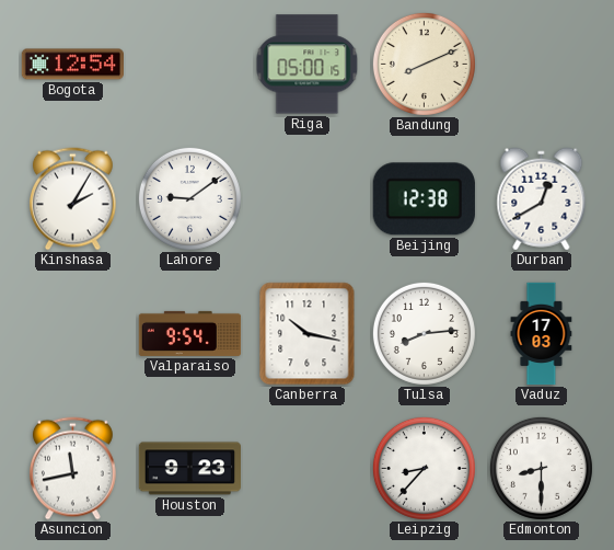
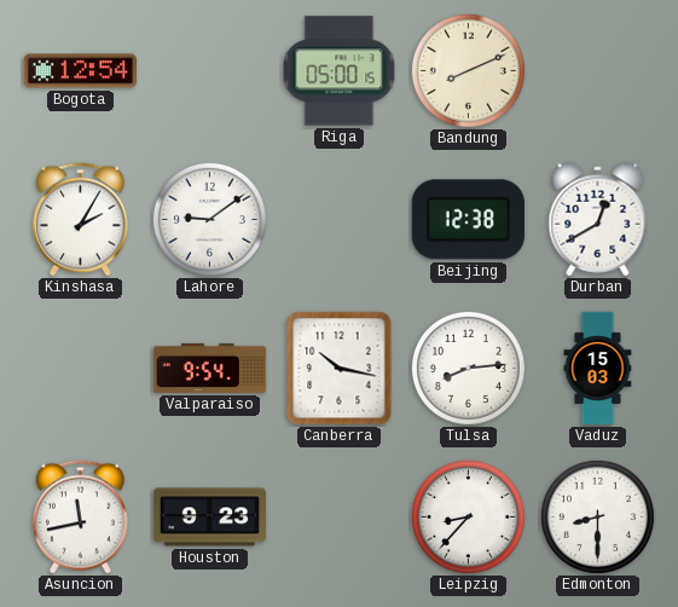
Vaduz: 17:03 -> 15:03 (598, 369)
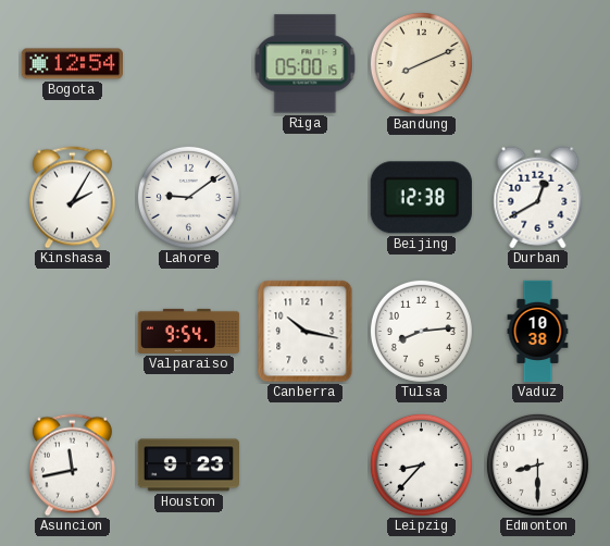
Vaduz: 15:03 -> 10:38 (538, 332)
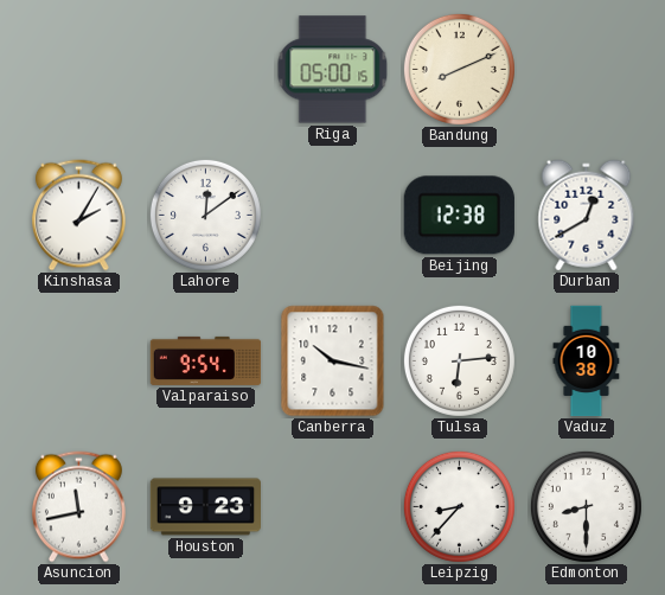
Bogota: 12:54 -> none (72, 64)
Lahore: 9:09 -> 12:09 (205, 215)
Tulsa: 8:14 -> 6:14 (459, 360)
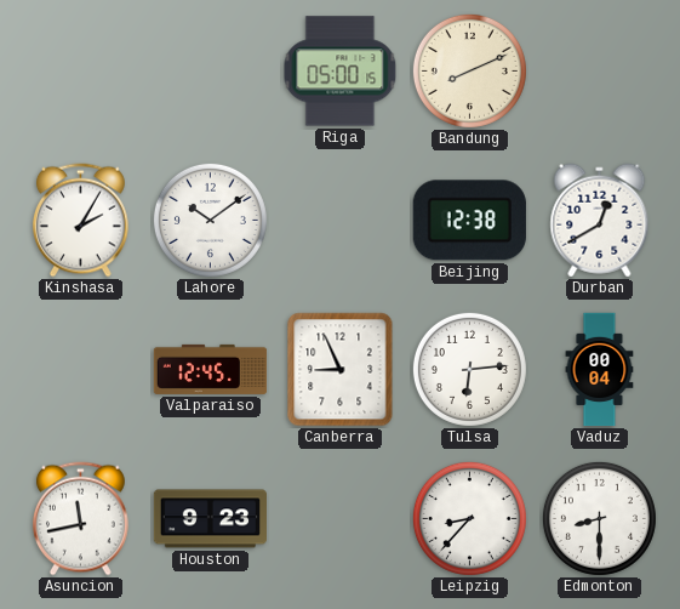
Lahore: 12:09 -> 10:09 (210, 220)
Valparaiso: 9:54 -> 12:45 (211, 369)
Canberra: 10:17 -> 8:56 (341, 370)
Vaduz: 10:38 -> 00:04 (600, 370)
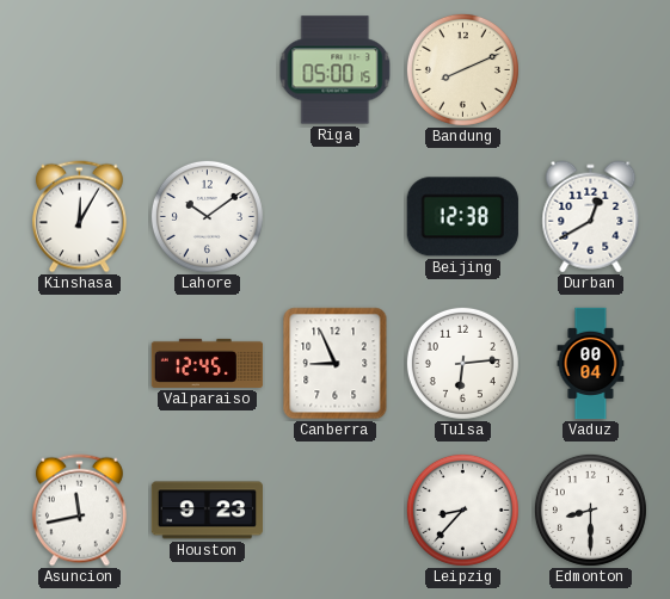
Kinshasa: 2:05 -> 12:05 (79, 217)
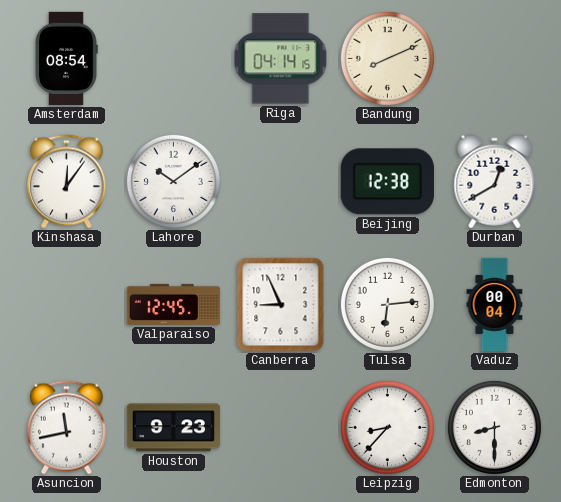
Amsterdam: none -> 08:54 (66, 59)
Riga: 05:00 -> 04:14 (281, 59)
Kinshasa: 12:05 -> 12:06 (66, 182)
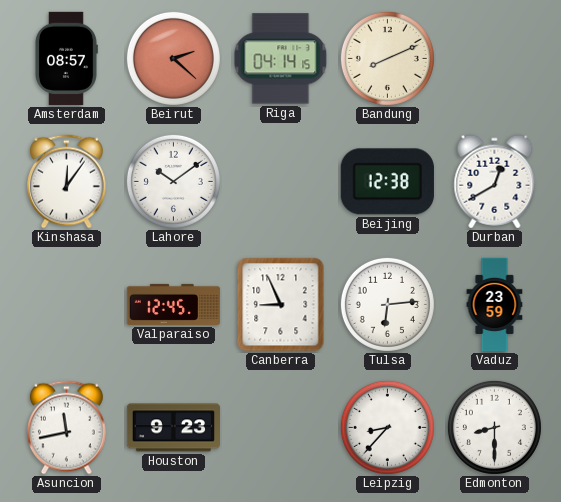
Amsterdam: 08:54 -> 08:57 (66, 59)
Beirut: none -> 2:22 (173, 58)
Vaduz: 00:04 -> 23:59 (495, 305)
